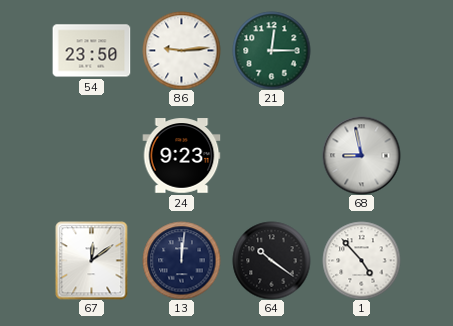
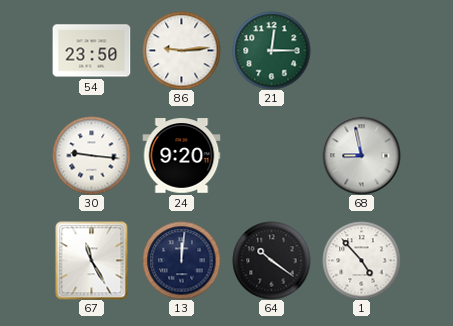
30: none -> 9:16 (91, 155)
24: 9:23 -> 9:20 (181, 156)
67: 12:09 -> 11:25 (92, 260)
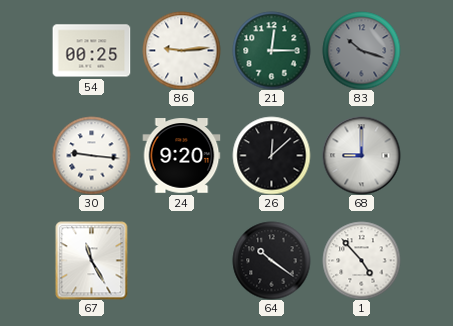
54: 23:50 -> 00:25 (91, 51)
83: none -> 10:18 (361, 50)
26: none -> 12:08 (271, 155)
68: 8:58 -> 9:00 (361, 155)
13: 12:01 -> none (181, 260)
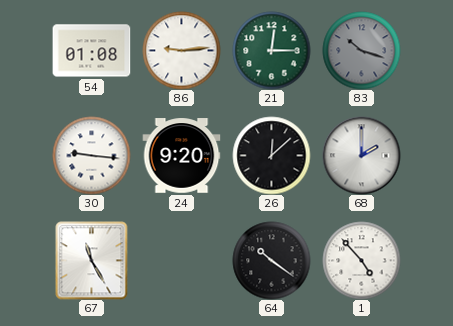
54: 00:25 -> 01:08 (91, 51)
68: 9:00 -> 2:00 (361, 155)
